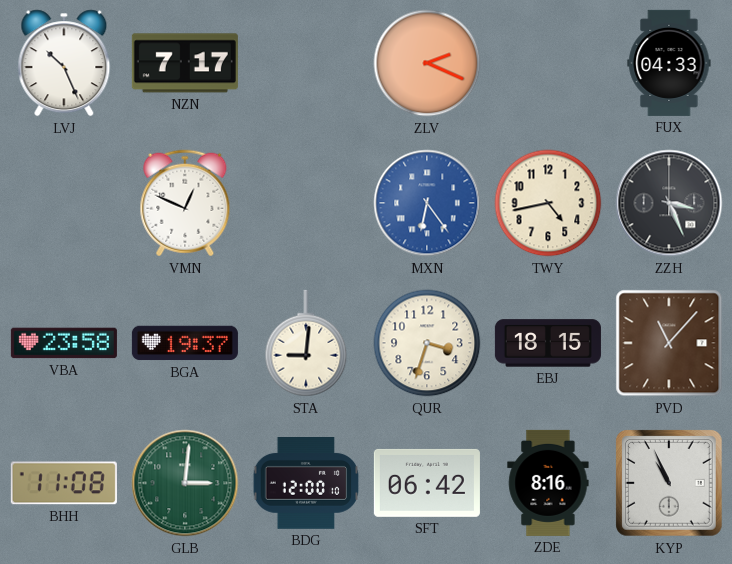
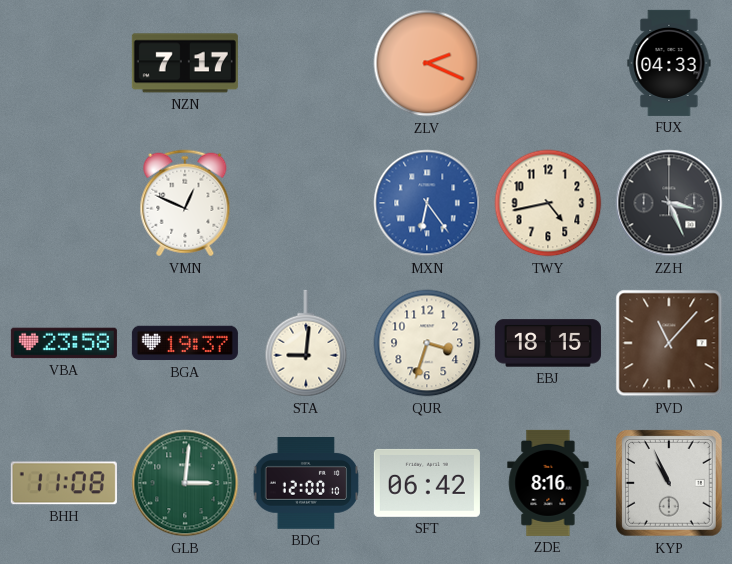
LVJ: 10:26 -> none (64, 63)
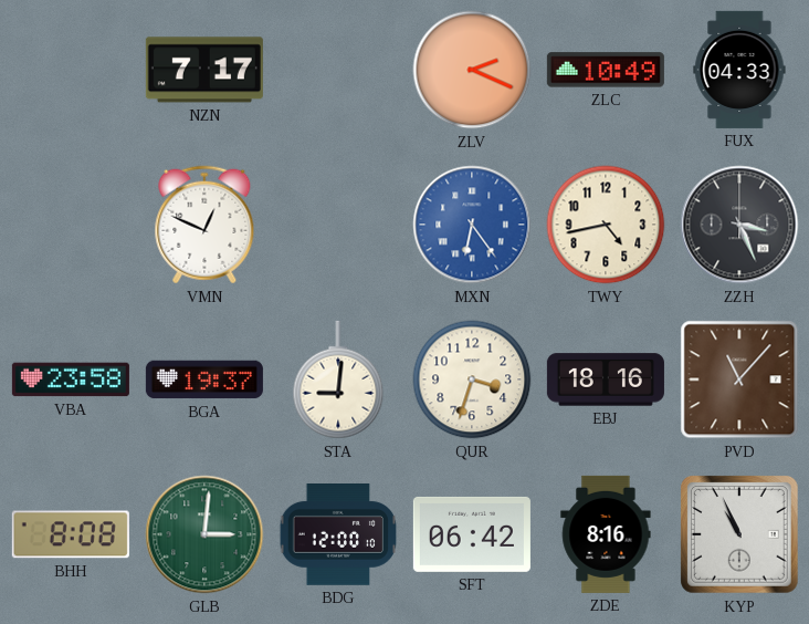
ZLC: none -> 10:49 (606, 70)
EBJ: 18:15 -> 18:16 (606, 379)
BHH: 11:08 -> 8:08 (71, 534)
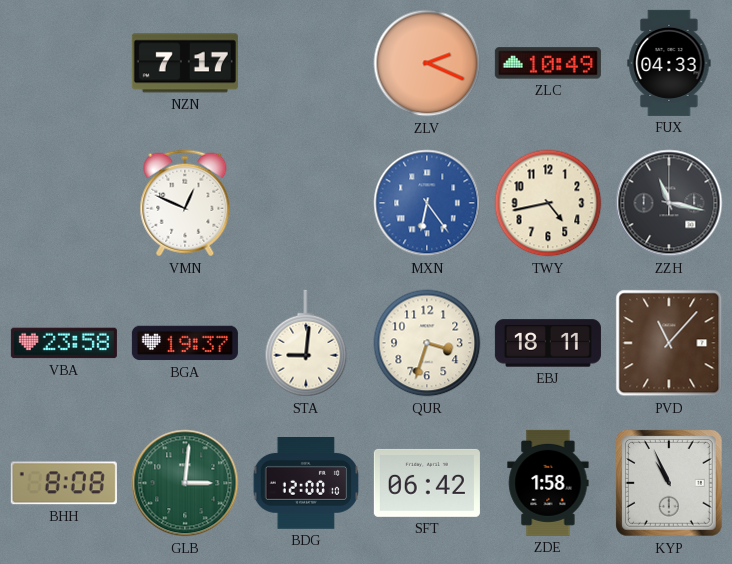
ZZH: 3:26 -> 11:17 (669, 203)
EBJ: 18:16 -> 18:11 (548, 343)
ZDE: 8:16 -> 1:58 (548, 483)
